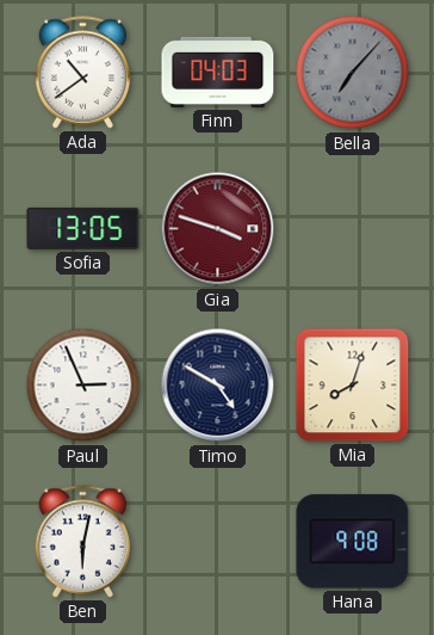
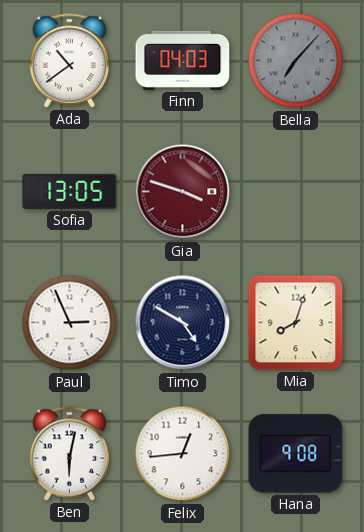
Felix: none -> 12:44 (183, 454)
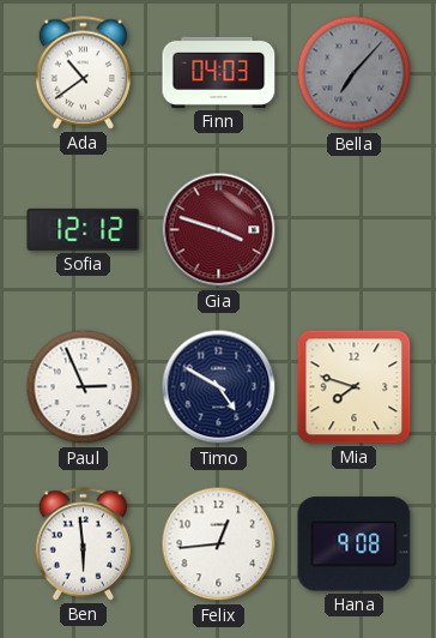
Sofia: 13:05 -> 12:12 (84, 229)
Mia: 8:03 -> 7:48 (355, 387)
Ben: 6:02 -> 5:59 (84, 544)
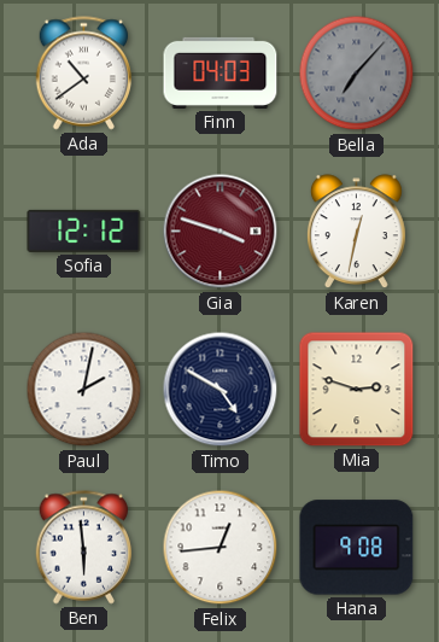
Karen: none -> 12:32 (356, 232)
Paul: 2:56 -> 2:02 (84, 390)
Mia: 7:48 -> 2:48 (357, 390)
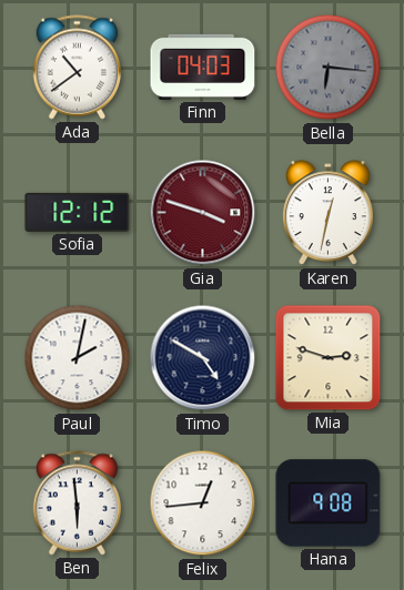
Bella: 7:07 -> 6:16 (329, 68)
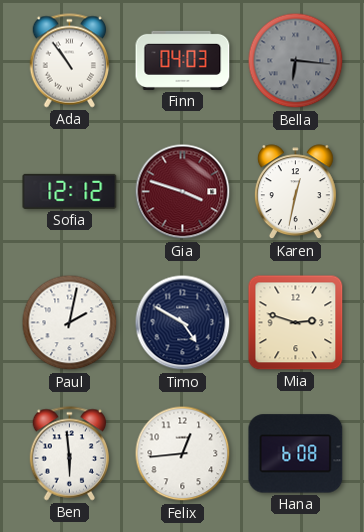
Ada: 10:39 -> 10:54 (70, 61)
Hana: 9:08 -> 6:08 (296, 454)
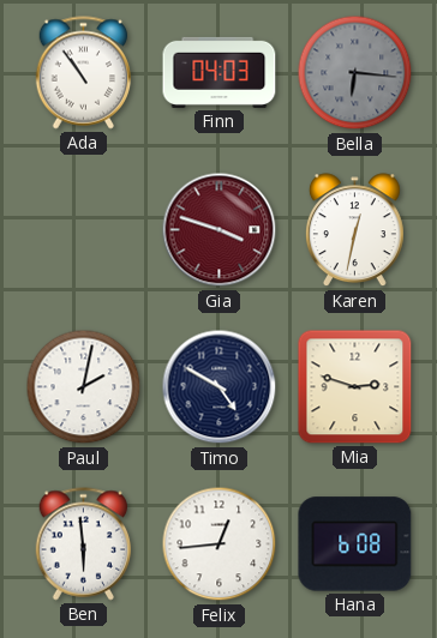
Sofia: 12:12 -> none (70, 191)
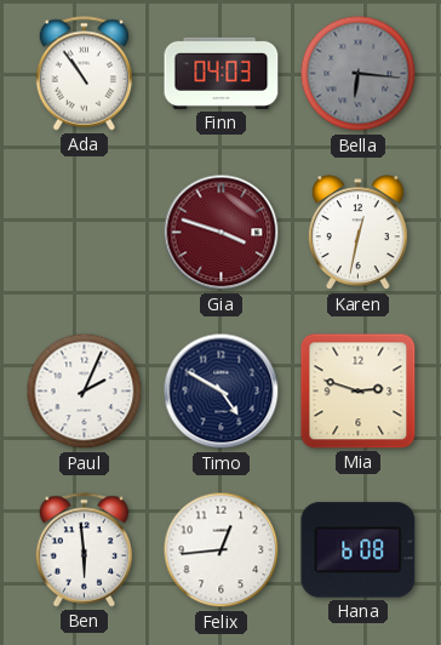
Paul: 2:02 -> 2:04 (85, 392)
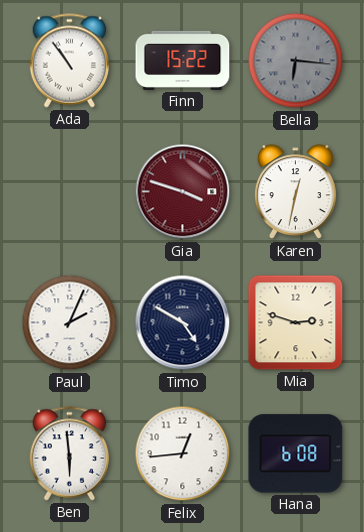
Finn: 04:03 -> 15:22 (183, 60)
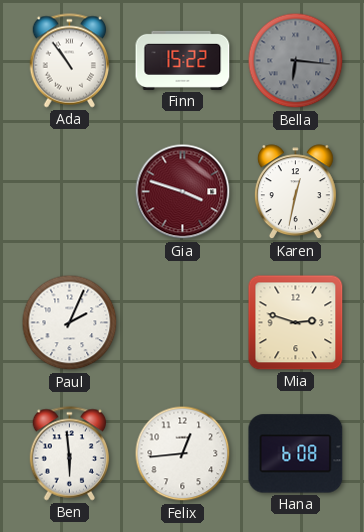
Timo: 4:50 -> none (183, 323)
